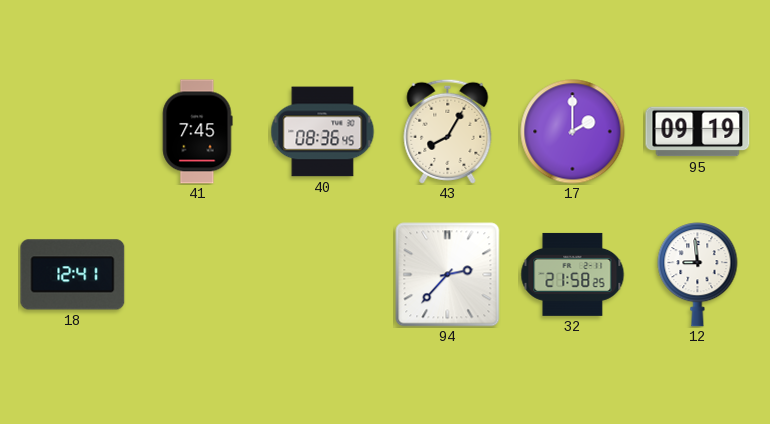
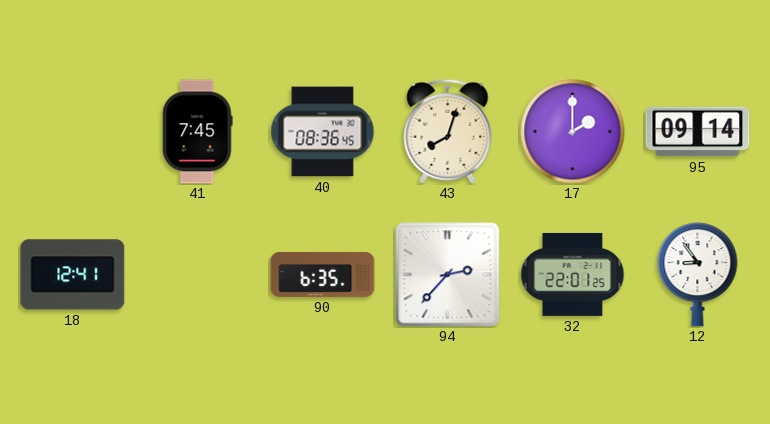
43: 8:05 -> 8:03 (448, 131)
95: 09:19 -> 09:14 (698, 132)
90: none -> 6:35 (323, 274)
32: 21:58 -> 22:01 (573, 274)
12: 8:59 -> 8:54 (698, 275)
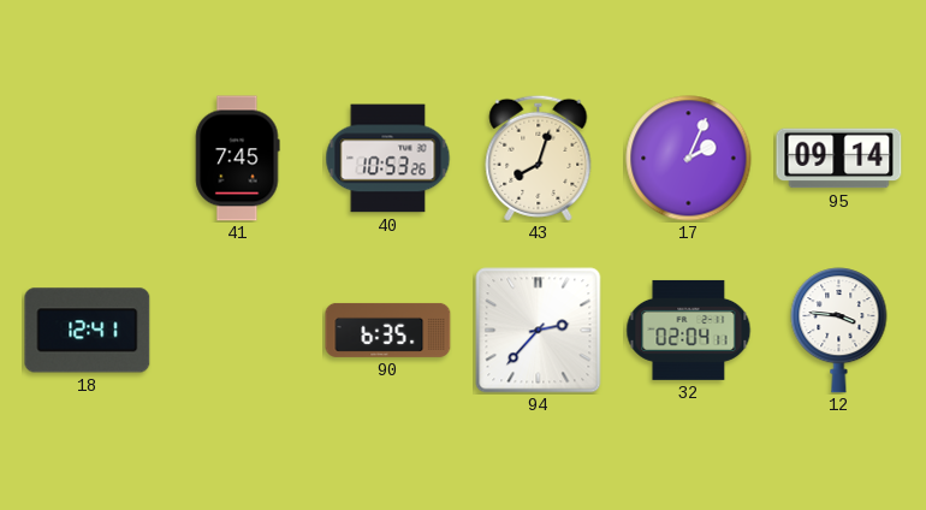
40: 08:36 -> 10:53 (388, 159)
17: 2:00 -> 2:04 (689, 159)
32: 22:01 -> 02:04 (689, 330)
12: 8:54 -> 3:46 (839, 331)
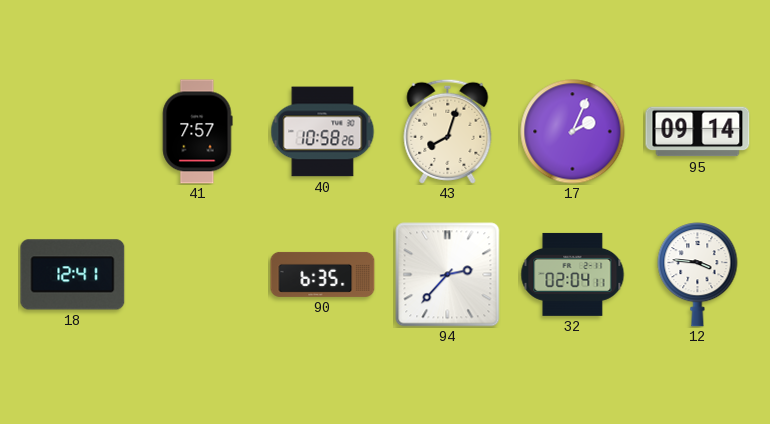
41: 7:45 -> 7:57 (198, 132)
40: 10:53 -> 10:58 (323, 132)
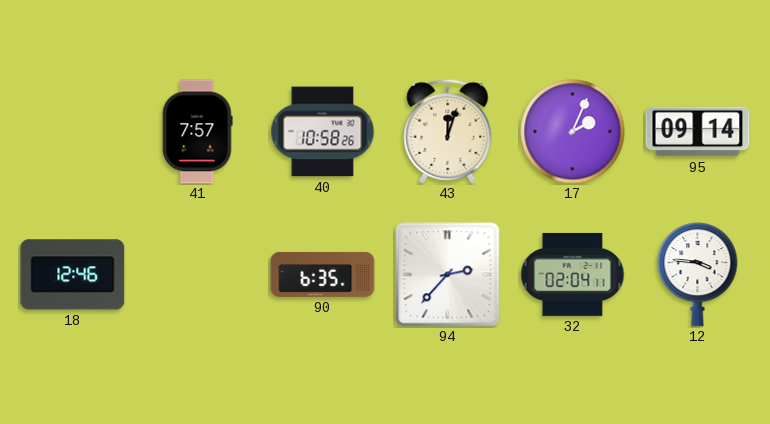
43: 8:03 -> 12:03 (448, 131)
18: 12:41 -> 12:46 (73, 275)
